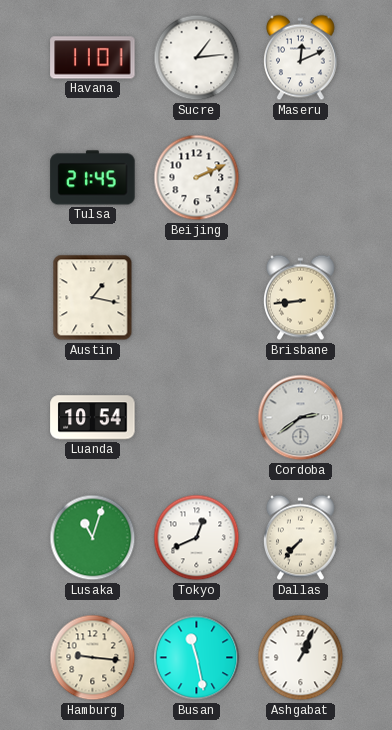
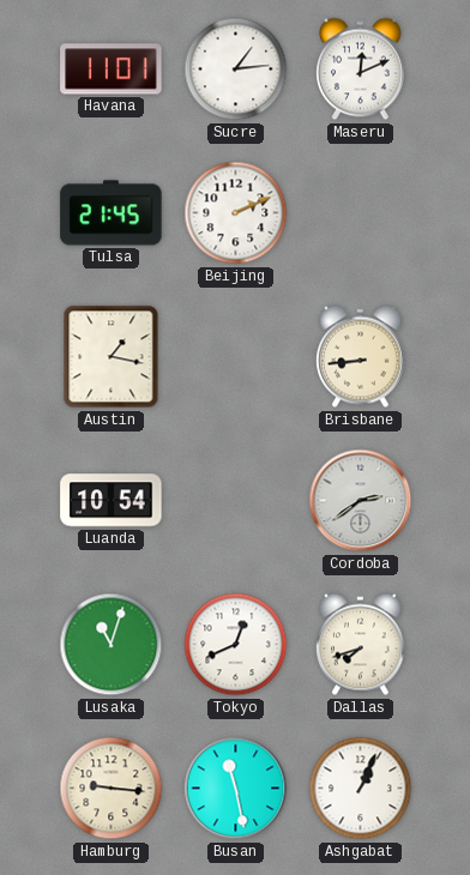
Dallas: 7:37 -> 7:42 (361, 645)
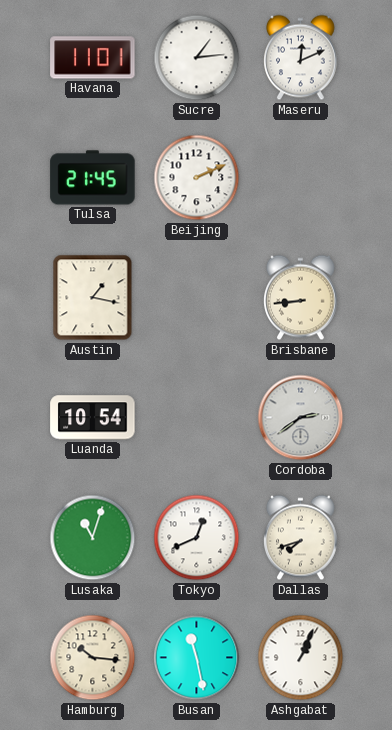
Hamburg: 9:16 -> 10:16 (93, 658)
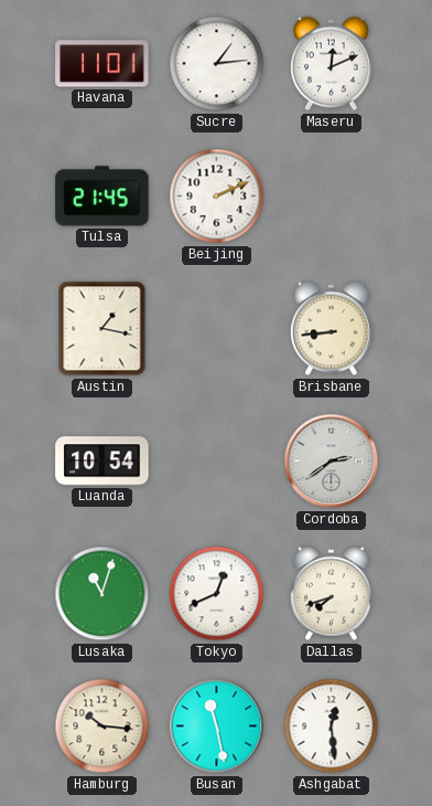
Ashgabat: 1:04 -> 12:29 (332, 727)
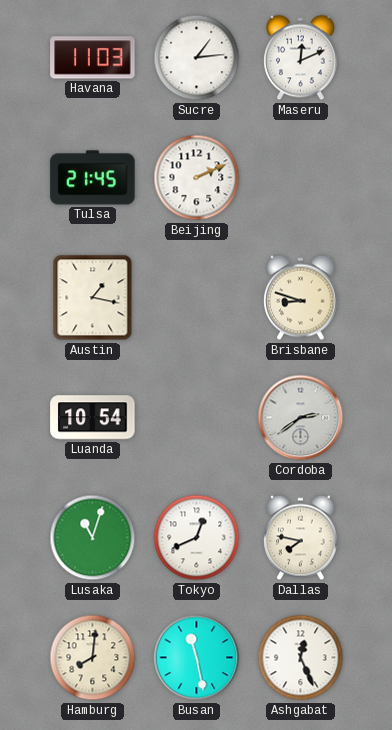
Havana: 11:01 -> 11:03 (93, 58)
Brisbane: 8:44 -> 8:48 (301, 298)
Dallas: 7:42 -> 7:47 (301, 538)
Hamburg: 10:16 -> 8:01 (93, 658)
Ashgabat: 12:29 -> 12:26 (301, 658)
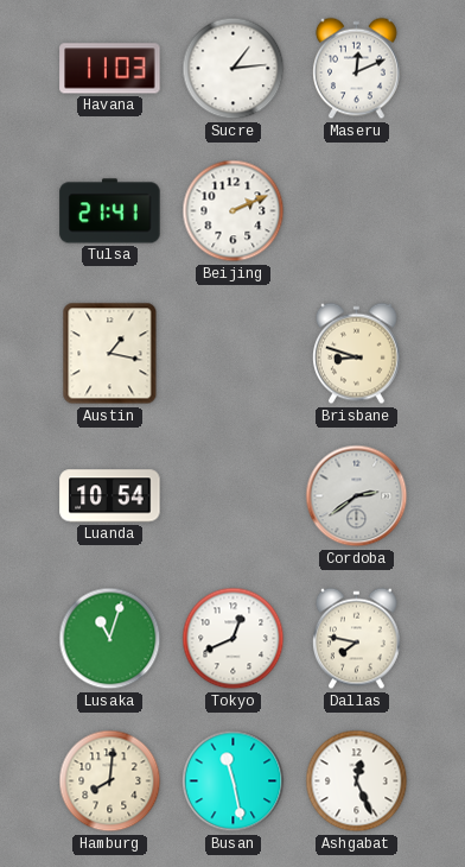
Tulsa: 21:45 -> 21:41 (110, 211)
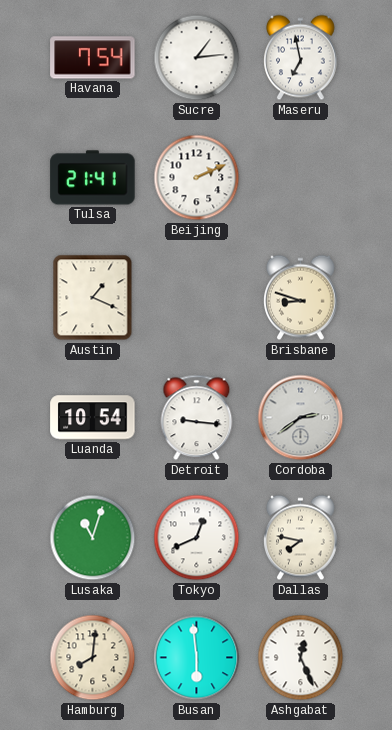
Havana: 11:03 -> 7:54 (93, 58)
Maseru: 12:11 -> 6:58 (301, 58)
Austin: 1:17 -> 1:19 (93, 298)
Detroit: none -> 9:16 (197, 418)
Busan: 11:28 -> 5:59 (197, 658)
